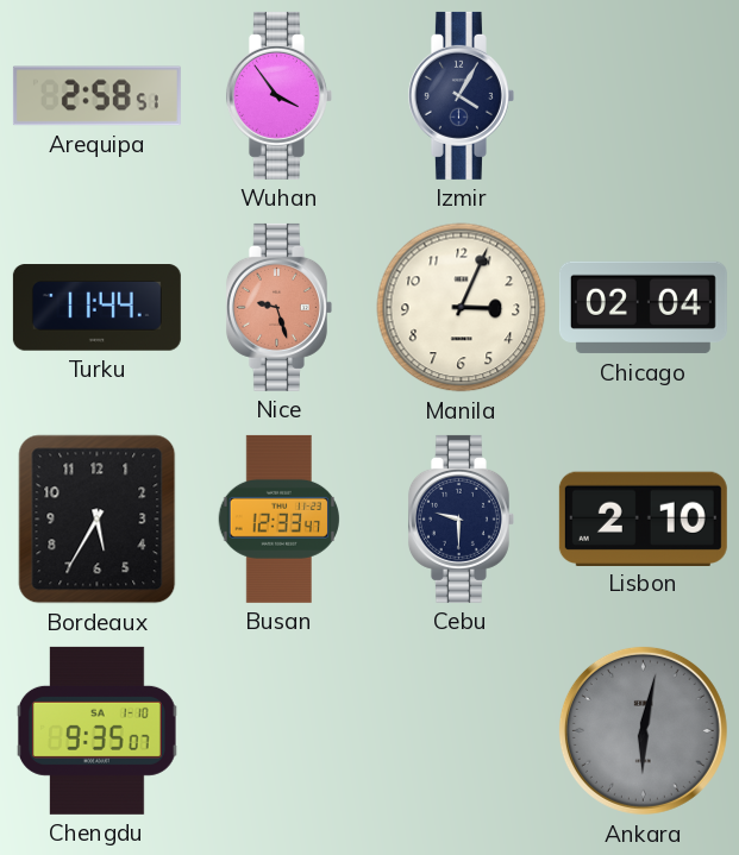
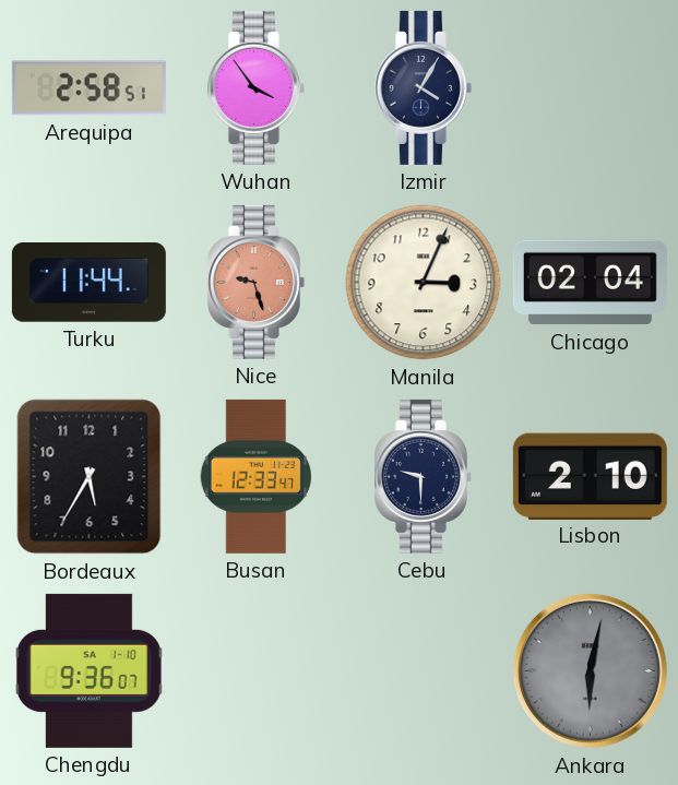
Chengdu: 9:35 -> 9:36 (88, 670)
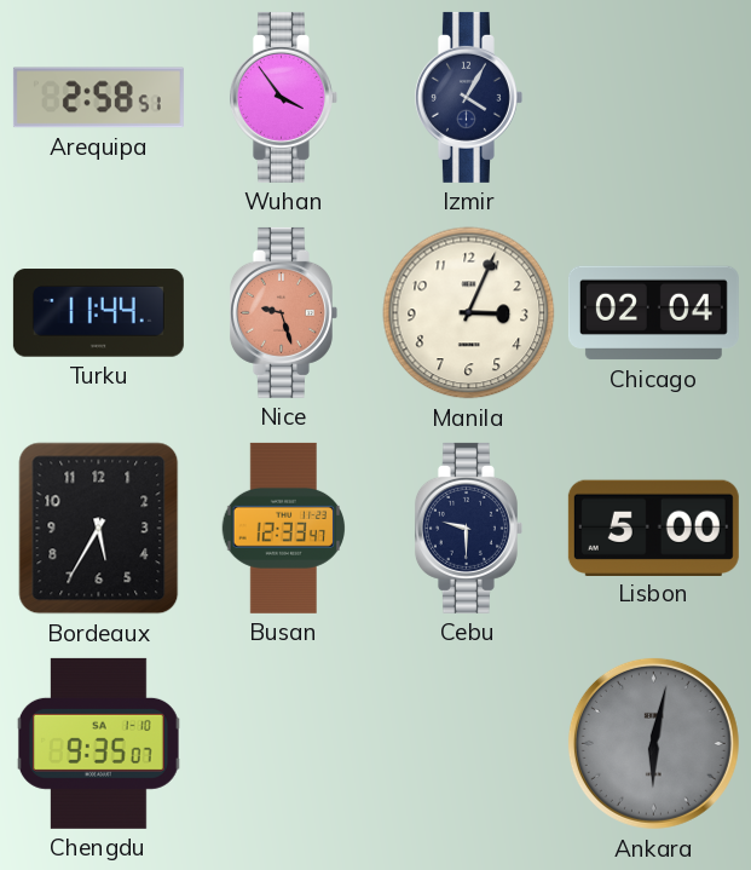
Lisbon: 2:10 -> 5:00 (653, 528)
Chengdu: 9:36 -> 9:35 (98, 743)
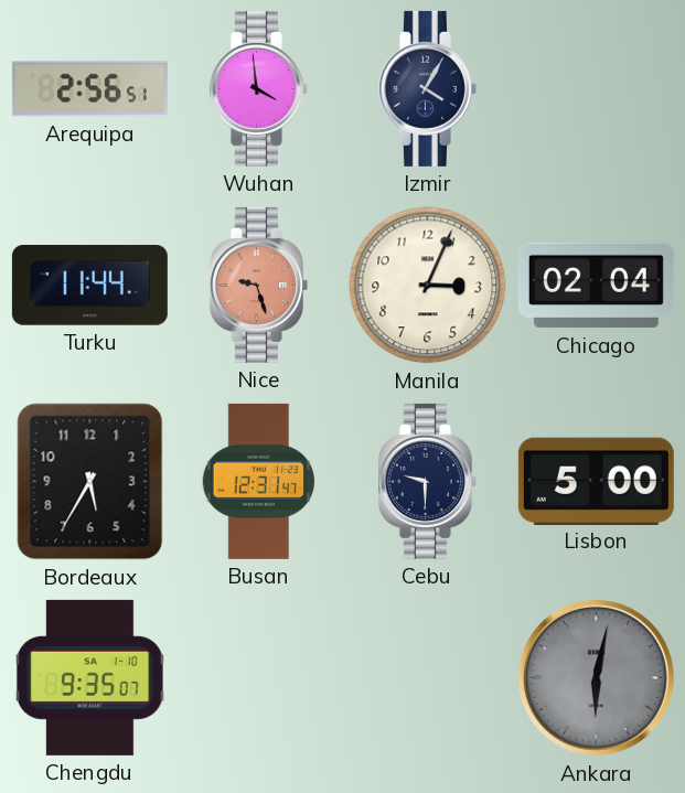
Arequipa: 2:58 -> 2:56 (89, 89)
Wuhan: 3:54 -> 3:59 (258, 88)
Busan: 12:33 -> 12:31 (258, 481)
